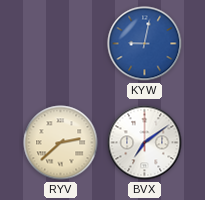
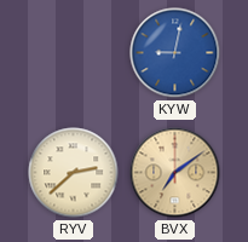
BVX dial: white -> champagne (175, 173)
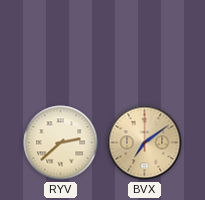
KYW: 9:02 -> none (175, 53)
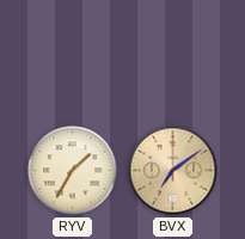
RYV: 2:38 -> 1:35 (73, 171)
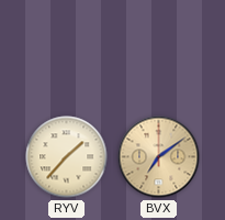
RYV: 1:35 -> 1:37 (67, 157)
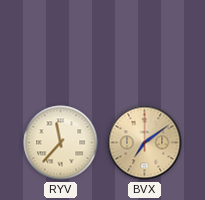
RYV: 1:37 -> 11:37 (61, 143)
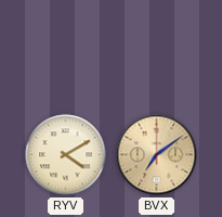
RYV: 11:37 -> 4:10 (66, 155)
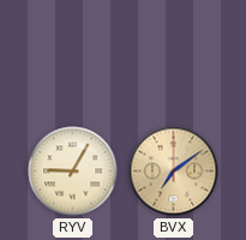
RYV: 4:10 -> 9:05 (73, 172)
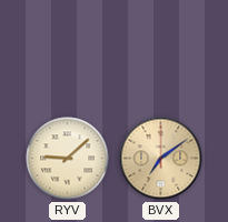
RYV: 9:05 -> 9:08 (68, 159)
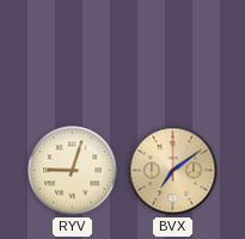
RYV: 9:08 -> 9:03 (73, 171)
